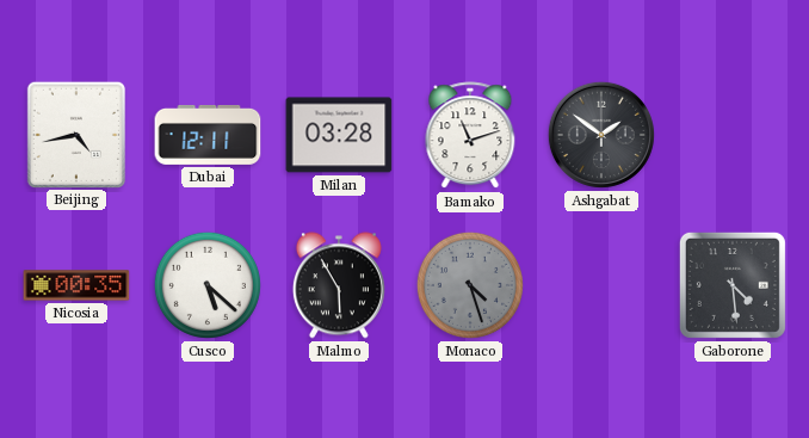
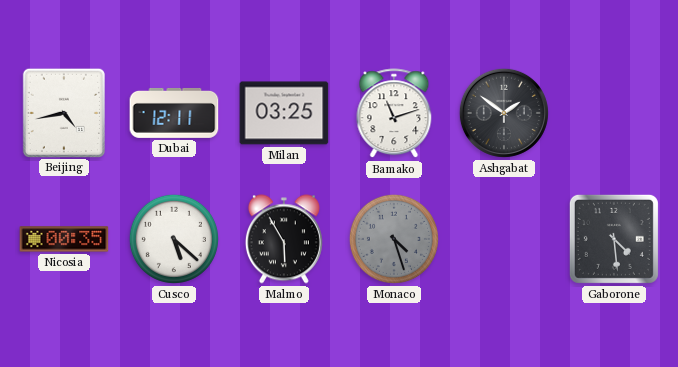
Milan: 03:28 -> 03:25 (284, 113)
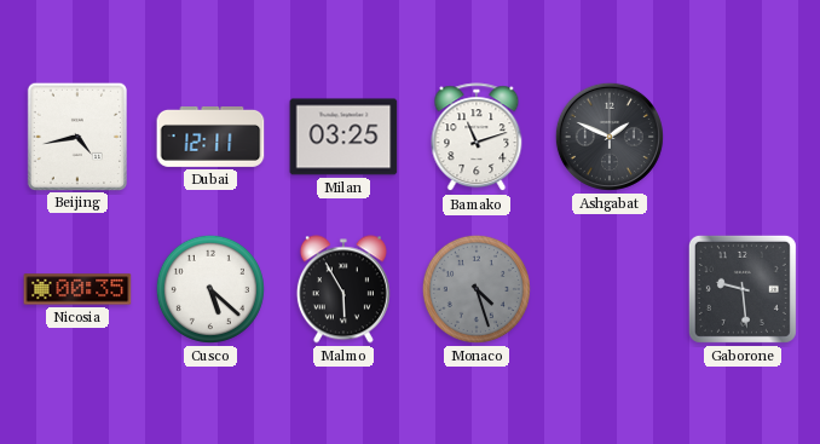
Ashgabat: 1:51 -> 1:49 (610, 137)
Gaborone: 4:29 -> 9:29 (743, 289)
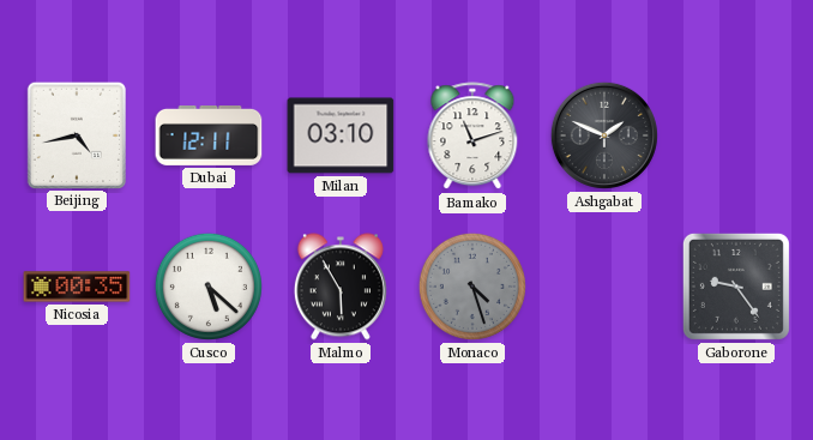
Milan: 03:25 -> 03:10 (341, 135)
Gaborone: 9:29 -> 9:24 (736, 287)
